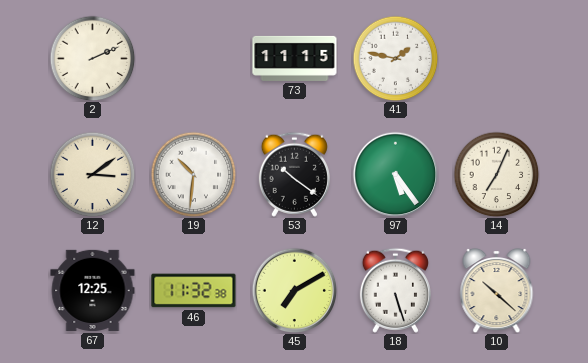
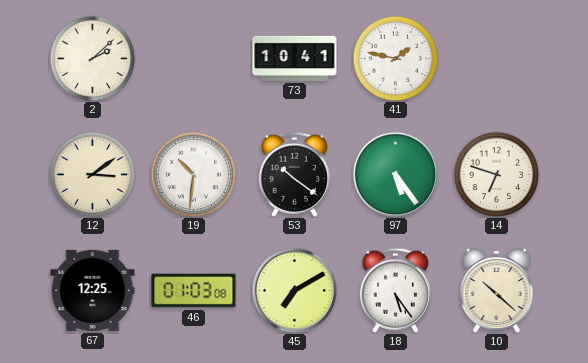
2: 2:11 -> 2:08 (92, 58)
73: 11:15 -> 10:41 (295, 58)
14: 7:04 -> 6:48 (496, 174)
46: 11:32 -> 01:03 (194, 291)
18: 5:27 -> 5:24 (395, 290)
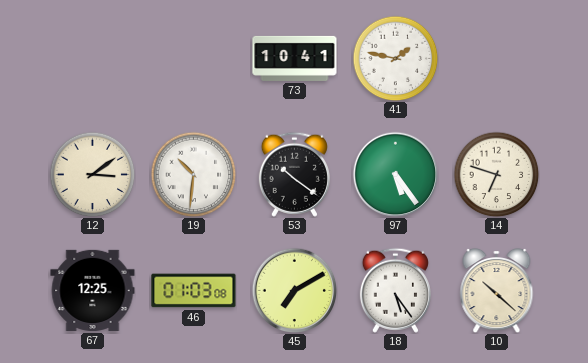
2: 2:08 -> none (92, 58)
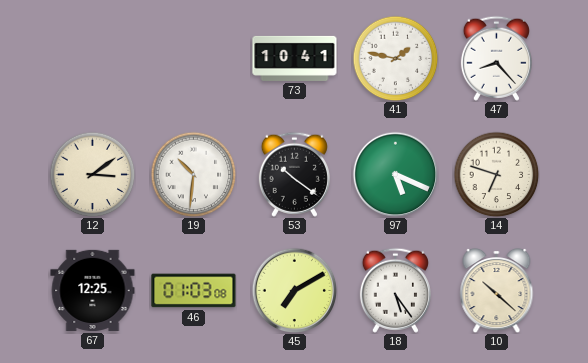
47: none -> 8:23 (496, 58)
97: 5:24 -> 5:19 (395, 174)
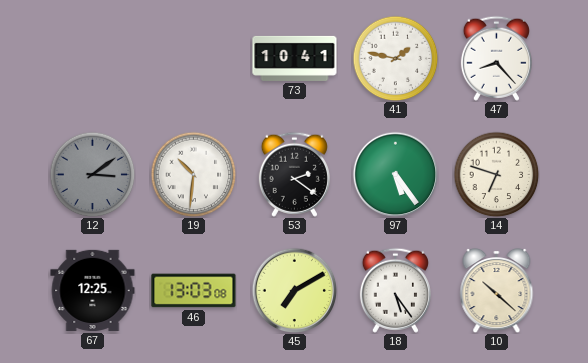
12 dial: cream -> grey (92, 174)
53: 10:21 -> 2:21 (294, 174)
97: 5:19 -> 5:24 (395, 174)
46: 01:03 -> 13:03 (194, 291)
